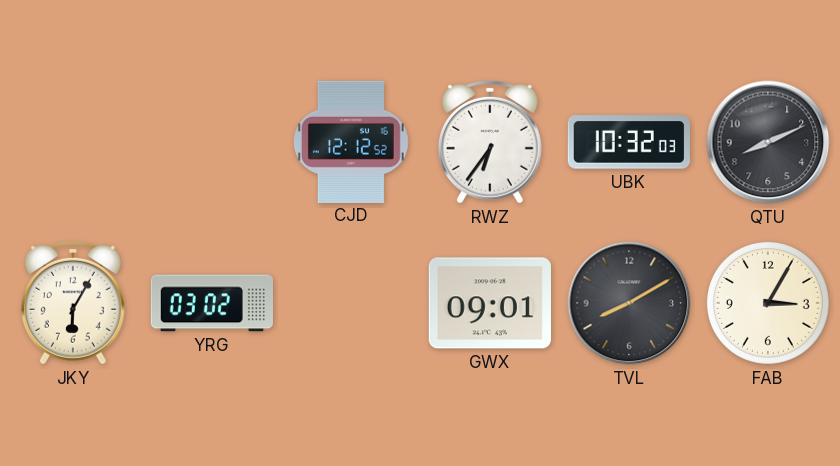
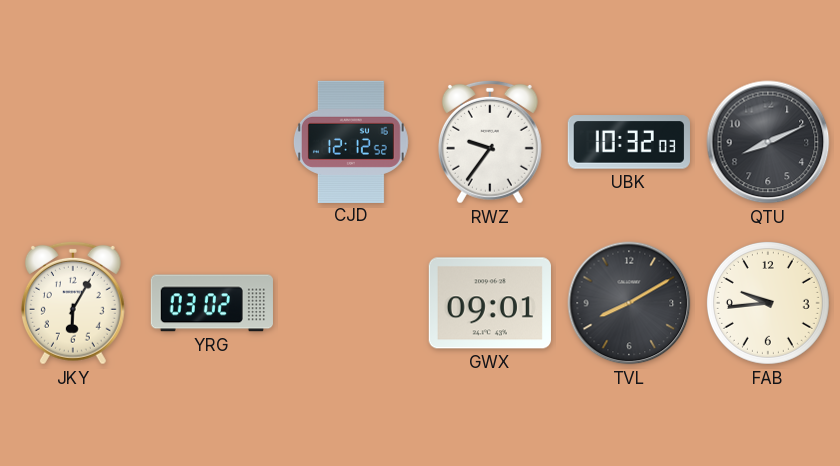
RWZ: 6:36 -> 9:36 (490, 142)
FAB: 3:05 -> 9:44 (768, 303)
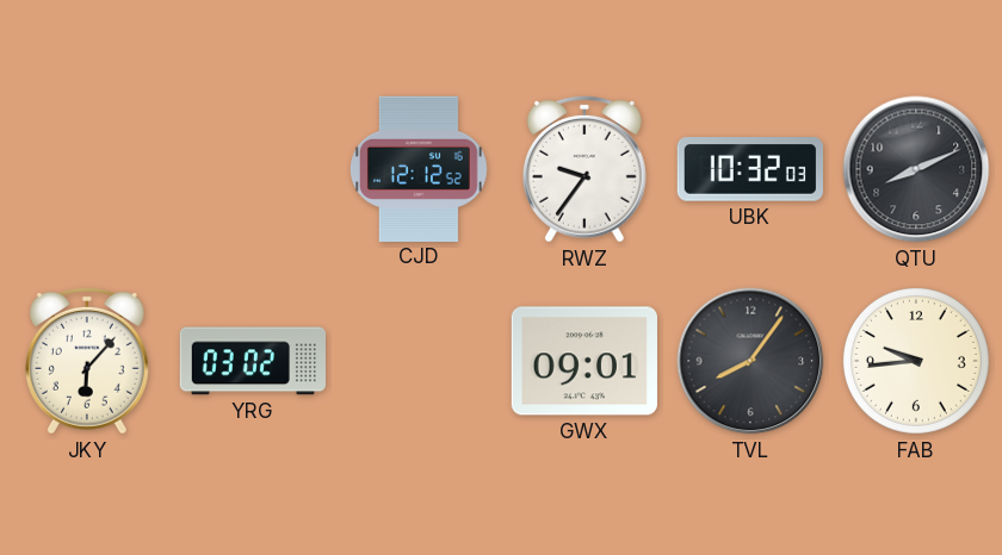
JKY: 6:05 -> 6:07 (87, 361)
TVL: 8:10 -> 8:06 (750, 361)
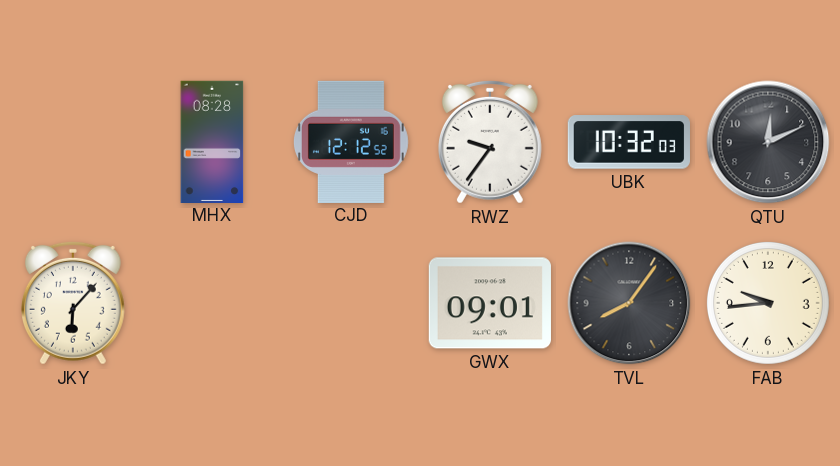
MHX: none -> 08:28 (212, 141)
QTU: 8:11 -> 12:11 (768, 142)
YRG: 03:02 -> none (253, 361)
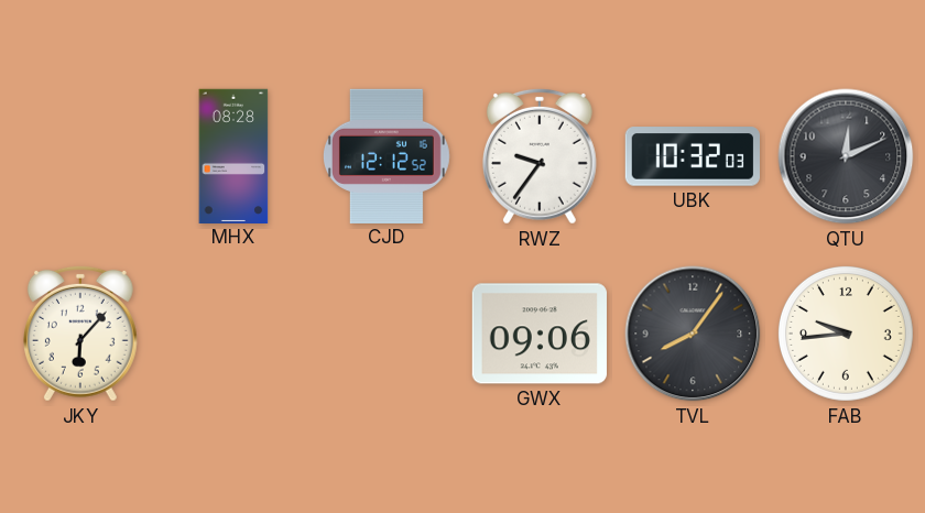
GWX: 09:01 -> 09:06 (540, 334)
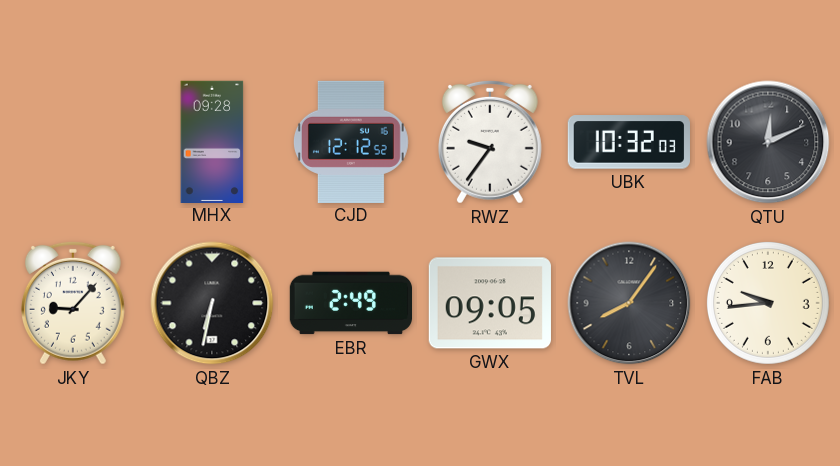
MHX: 08:28 -> 09:28 (212, 141)
JKY: 6:07 -> 9:07 (73, 303)
QBZ: none -> 6:32 (212, 303)
EBR: none -> 2:49 (350, 303)
GWX: 09:06 -> 09:05 (490, 303)
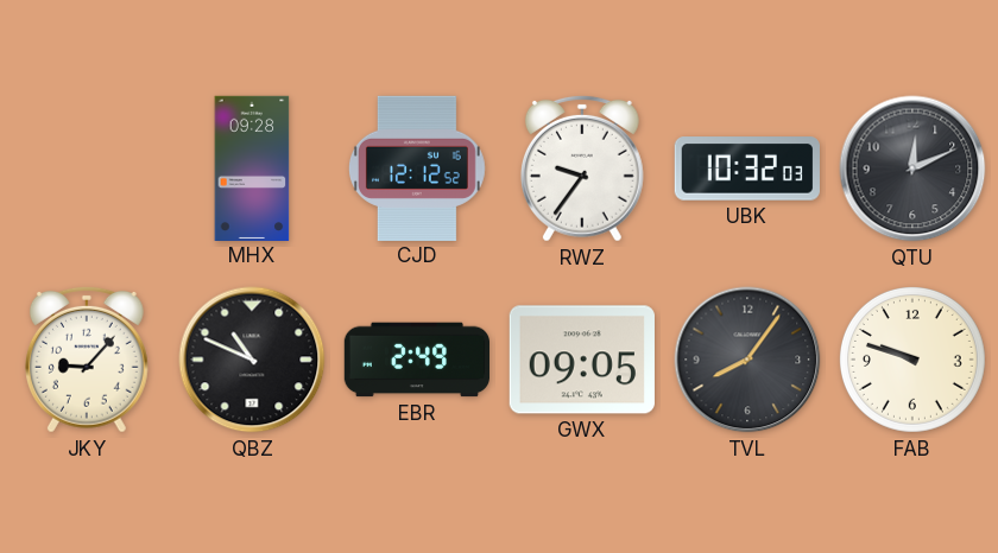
QBZ: 6:32 -> 10:49 (252, 360)
FAB: 9:44 -> 9:48 (912, 360)
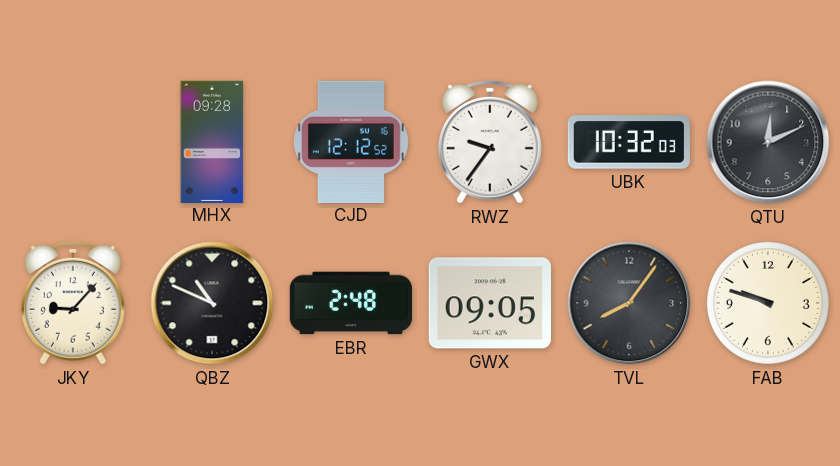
EBR: 2:49 -> 2:48 (350, 303)
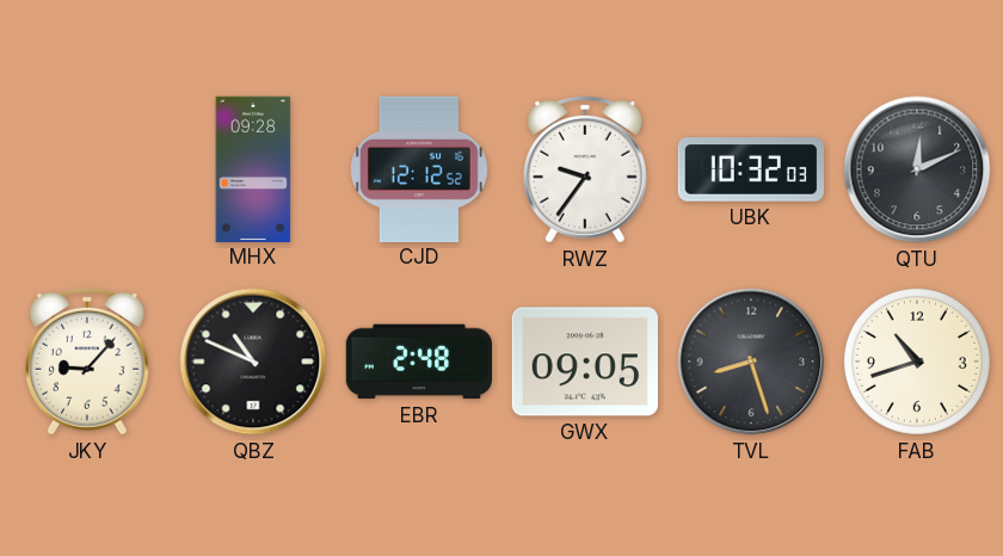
TVL: 8:06 -> 8:27 (751, 362)
FAB: 9:48 -> 10:42 (917, 362)
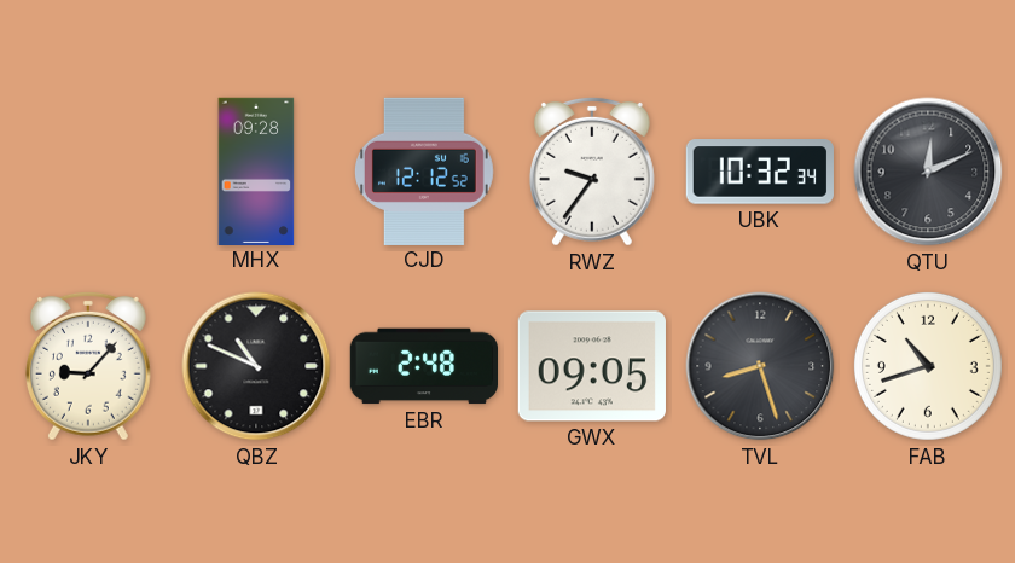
UBK: 10:32:03 -> 10:32:34 (760, 172)
